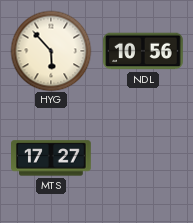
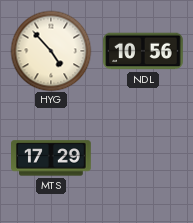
HYG: 5:53 -> 4:53 (51, 51)
MTS: 17:27 -> 17:29 (51, 158)
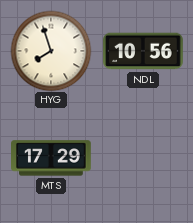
HYG: 4:53 -> 7:57 (51, 51)
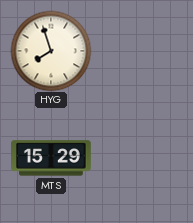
NDL: 10:56 -> none (143, 51)
MTS: 17:29 -> 15:29 (51, 158)
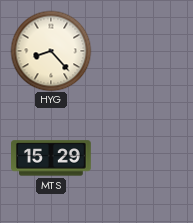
HYG: 7:57 -> 8:23 (51, 51)
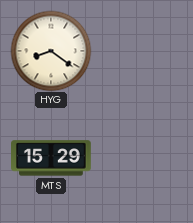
HYG: 8:23 -> 8:21 (51, 51)
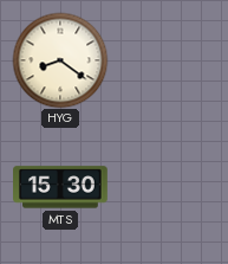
MTS: 15:29 -> 15:30 (60, 187)
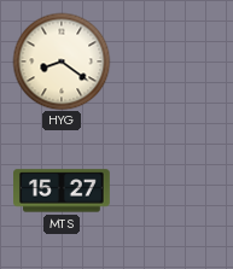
MTS: 15:30 -> 15:27 (62, 191)
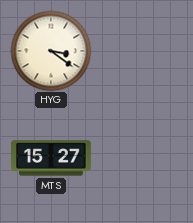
HYG: 8:21 -> 3:21 (51, 51)
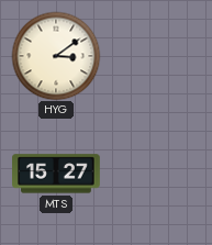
HYG: 3:21 -> 3:09 (56, 56)
